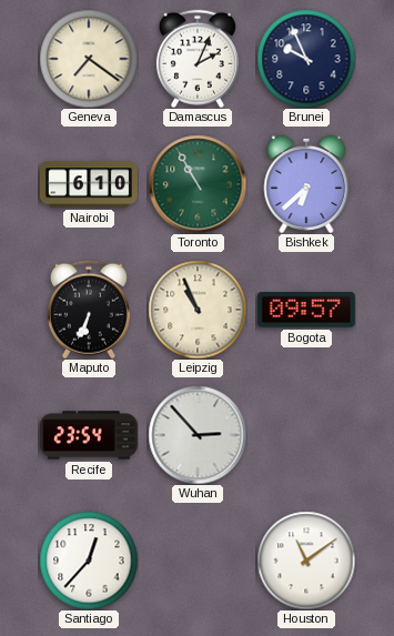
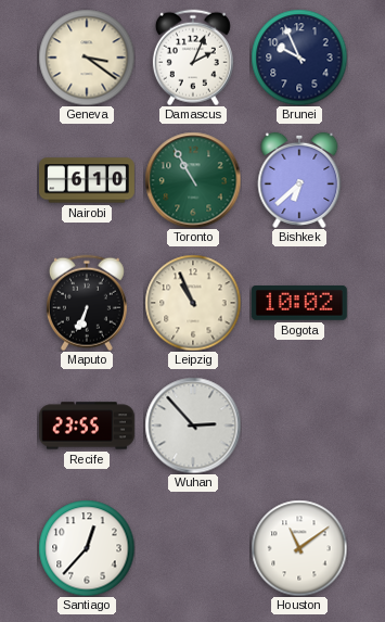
Geneva: 7:21 -> 3:21 (87, 58)
Bogota: 09:57 -> 10:02 (299, 304)
Recife: 23:54 -> 23:55 (87, 426)
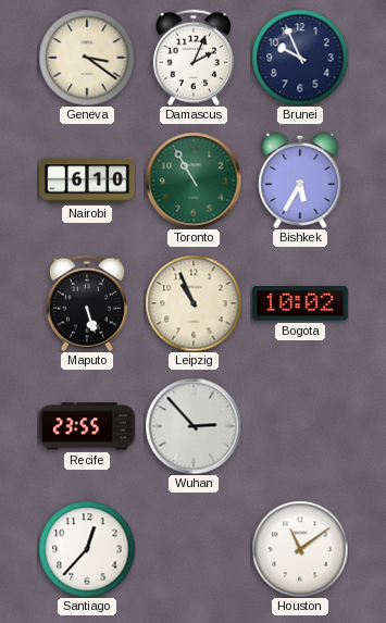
Bishkek: 6:38 -> 5:35 (300, 180)
Maputo: 6:34 -> 5:27 (87, 303)
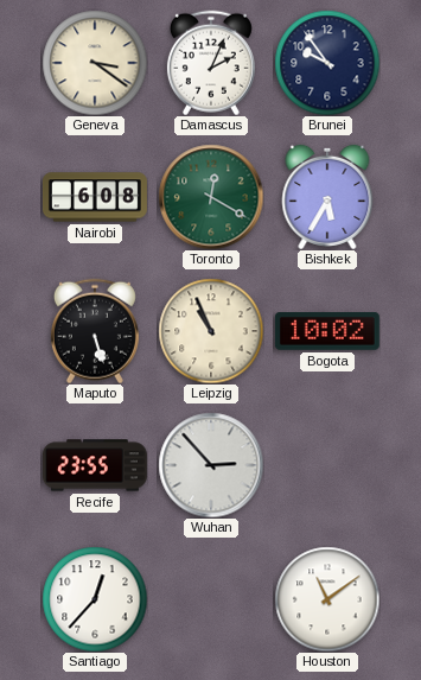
Brunei: 9:56 -> 9:54 (327, 63)
Nairobi: 6:10 -> 6:08 (96, 197)
Toronto: 10:55 -> 12:20 (211, 197)
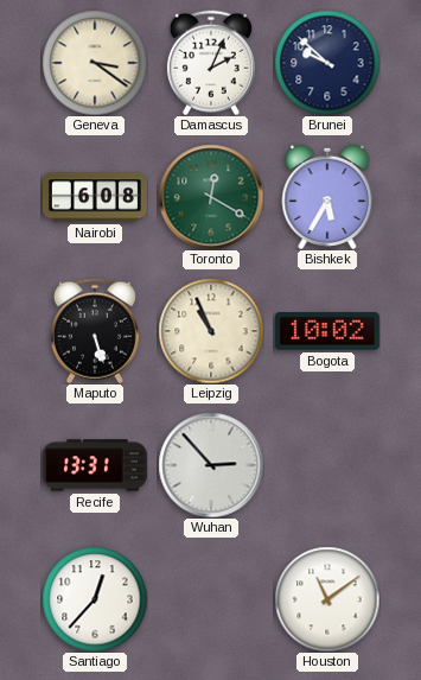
Brunei: 9:54 -> 9:52 (327, 63)
Recife: 23:55 -> 13:31 (95, 465)
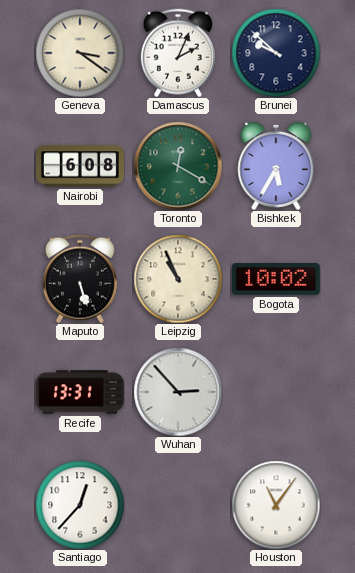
Houston: 11:09 -> 11:06 (276, 505)
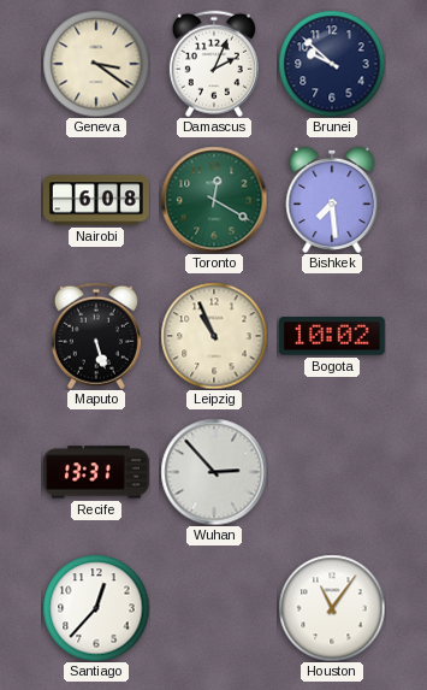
Bishkek: 5:35 -> 7:29 (332, 200)
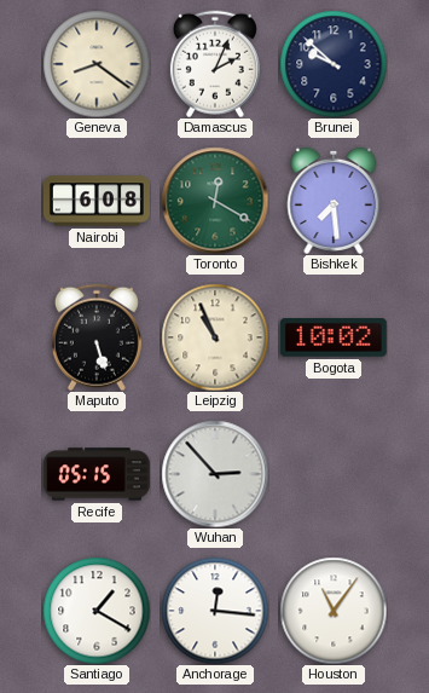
Geneva: 3:21 -> 8:21 (97, 64)
Recife: 13:31 -> 05:15 (97, 474)
Santiago: 12:37 -> 1:20 (97, 611)
Anchorage: none -> 12:16 (215, 611)
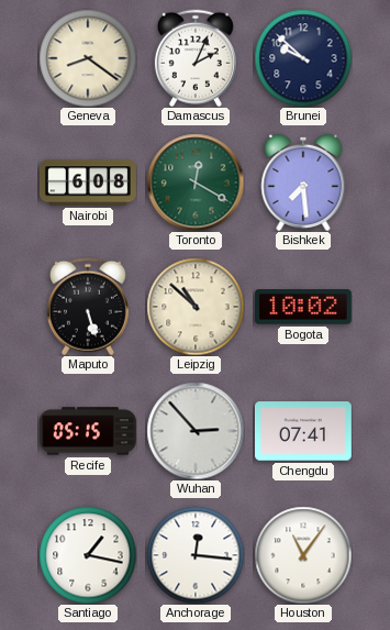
Leipzig: 10:56 -> 10:52 (196, 307)
Chengdu: none -> 07:41 (303, 431)
Santiago: 1:20 -> 1:17 (88, 555)
